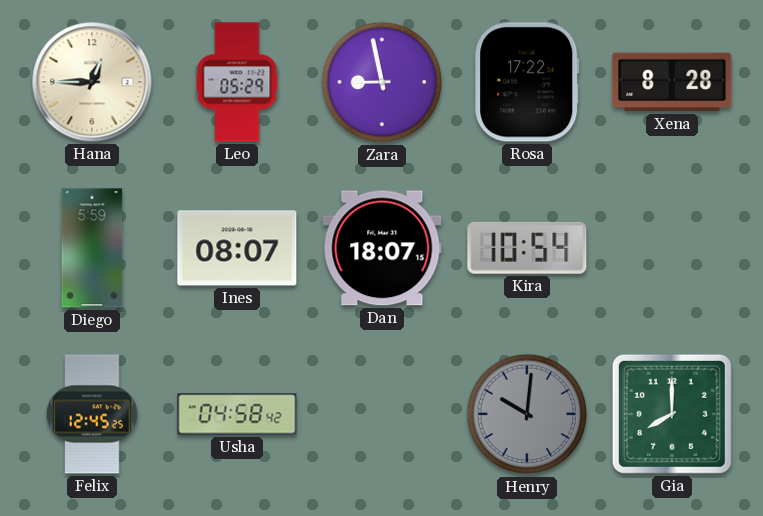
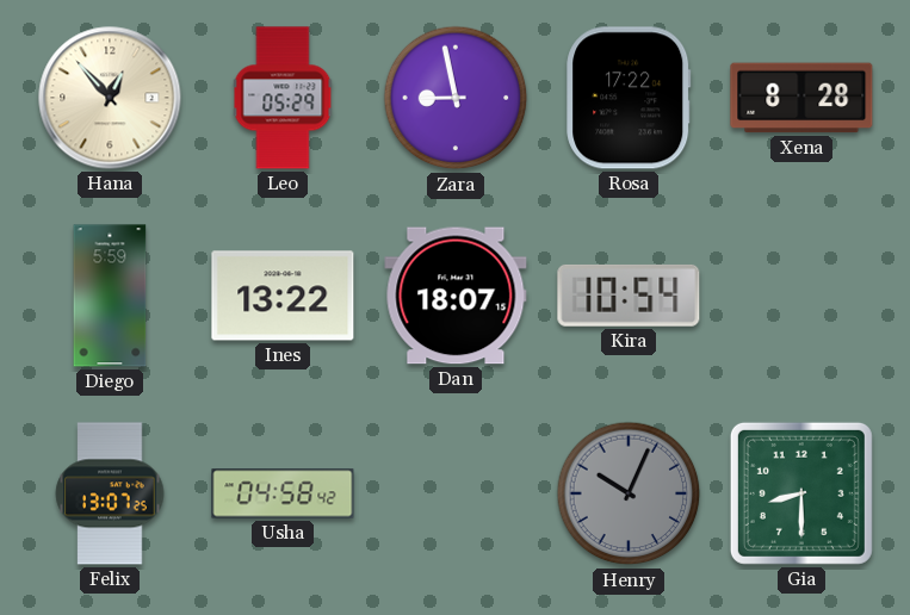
Hana: 12:45 -> 12:53 (110, 98)
Ines: 08:07 -> 13:22 (283, 296)
Felix: 12:45 -> 13:07 (110, 493)
Henry: 10:01 -> 10:04 (629, 493)
Gia: 8:00 -> 8:30 (801, 493)
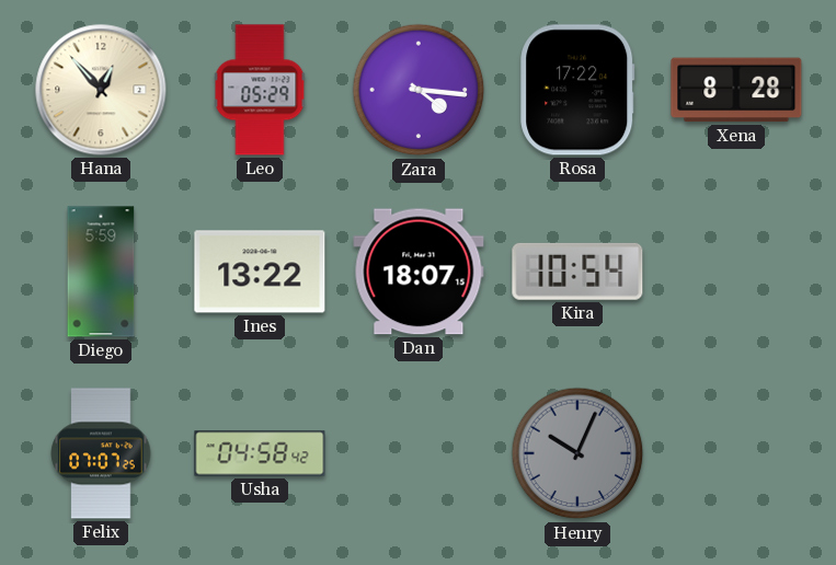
Zara: 8:58 -> 4:16 (419, 90)
Felix: 13:07 -> 07:07 (101, 453)
Gia: 8:30 -> none (801, 493)
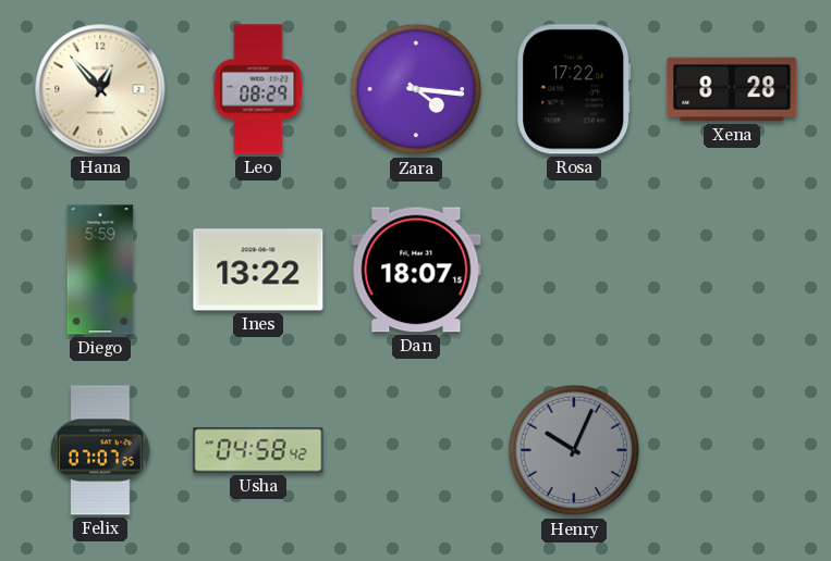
Leo: 05:29 -> 08:29 (258, 89)
Kira: 10:54 -> none (577, 272)
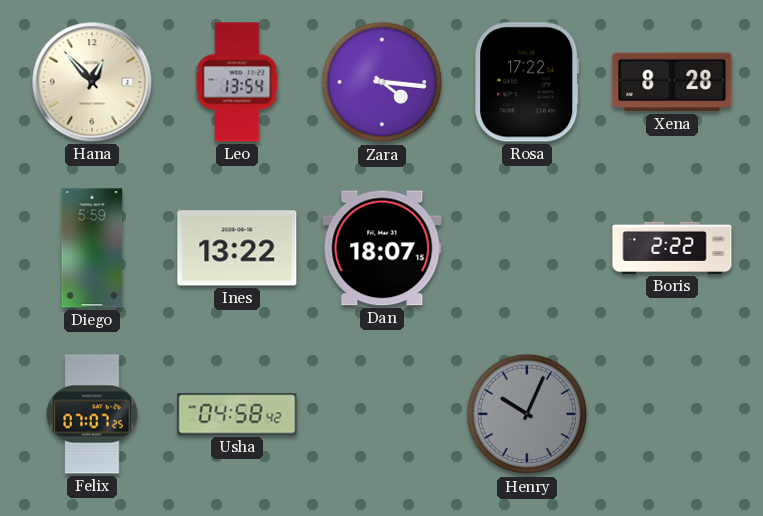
Leo: 08:29 -> 13:54 (237, 82)
Boris: none -> 2:22 (672, 248)
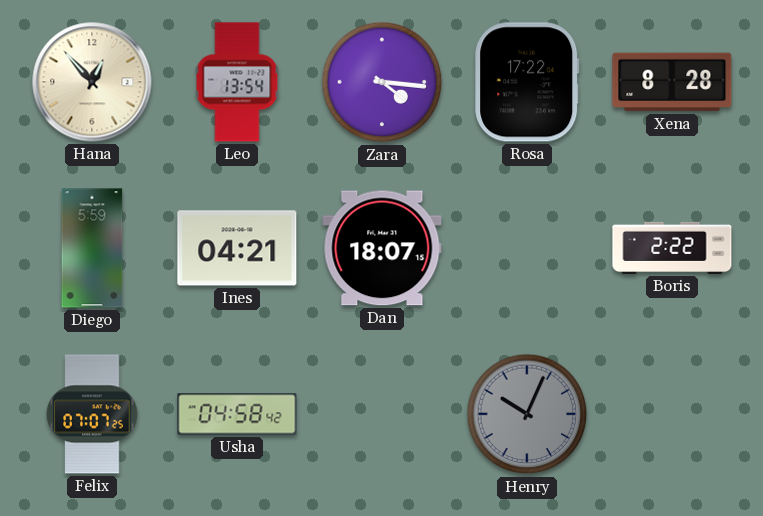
Ines: 13:22 -> 04:21 (237, 248)
